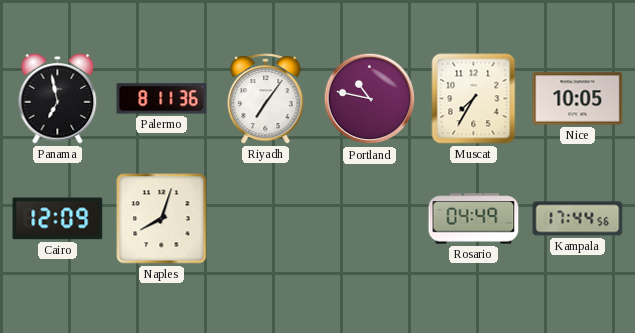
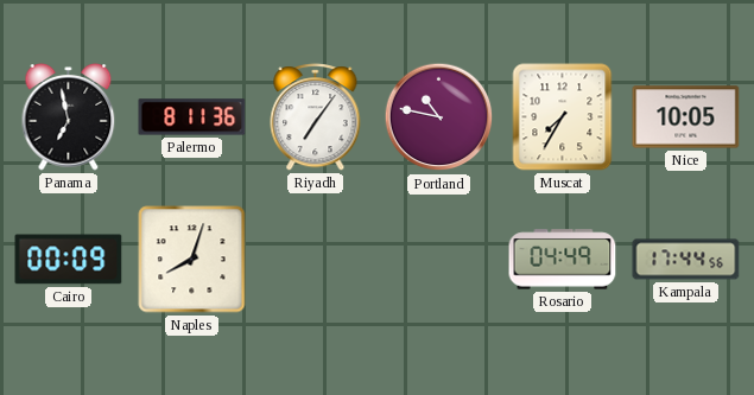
Cairo: 12:09 -> 00:09 (69, 260)
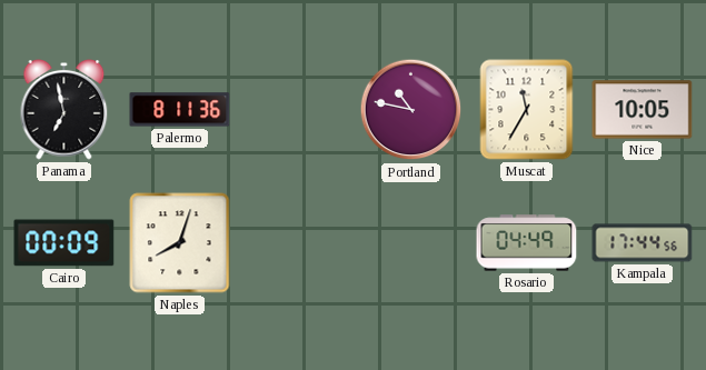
Riyadh: 7:06 -> none (316, 117)
Muscat: 7:35 -> 11:35 (527, 110)
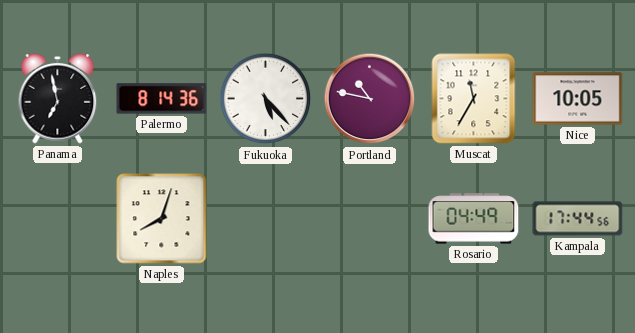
Palermo: 8:11 -> 8:14 (162, 99)
Fukuoka: none -> 5:23 (266, 99)
Cairo: 00:09 -> none (64, 243)
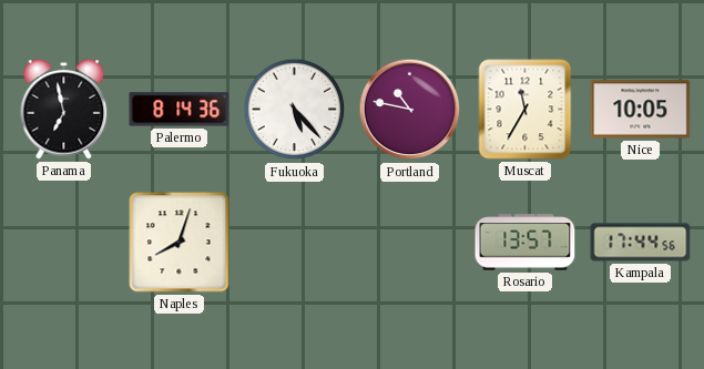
Rosario: 04:49 -> 13:57 (526, 243)
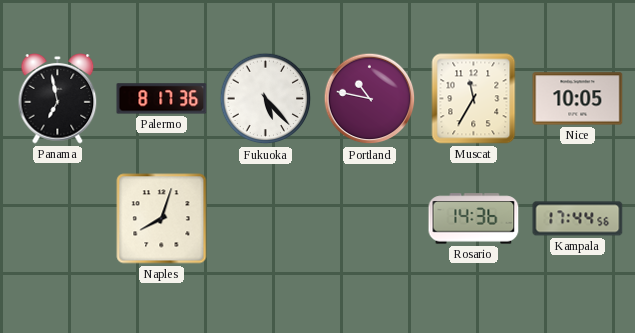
Palermo: 8:14 -> 8:17 (162, 99)
Rosario: 13:57 -> 14:36 (474, 219)
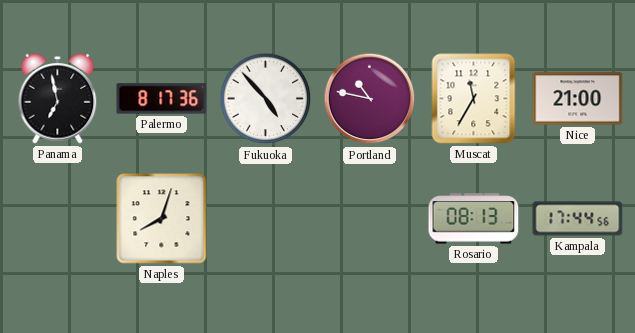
Fukuoka: 5:23 -> 4:53 (266, 99)
Nice: 10:05 -> 21:00 (578, 99)
Rosario: 14:36 -> 08:13 (474, 219)
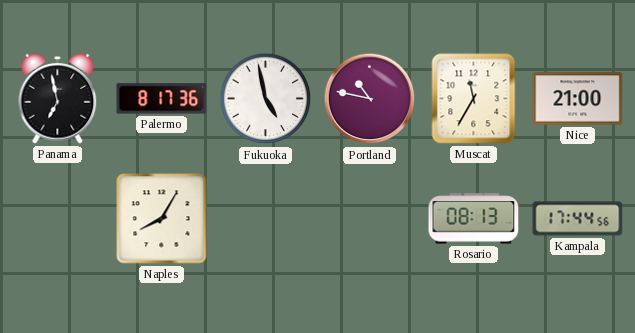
Fukuoka: 4:53 -> 4:58 (266, 99)
Naples: 8:03 -> 8:05 (162, 219)
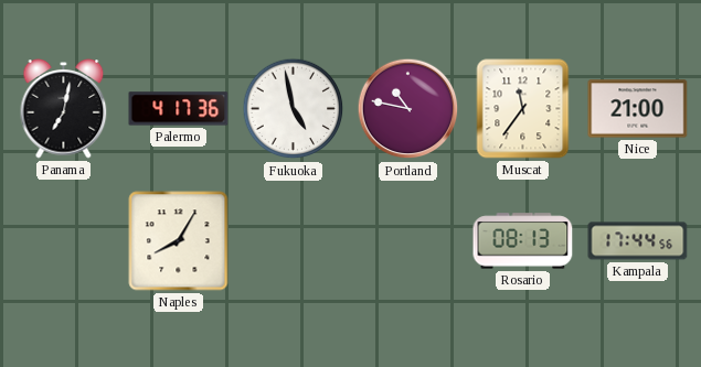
Panama: 6:58 -> 7:02 (64, 109)
Palermo: 8:17 -> 4:17 (179, 109)
Muscat: 11:35 -> 11:36 (523, 109)
